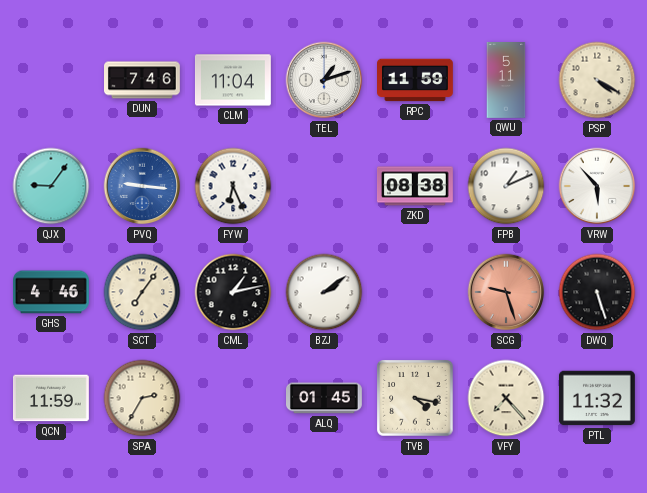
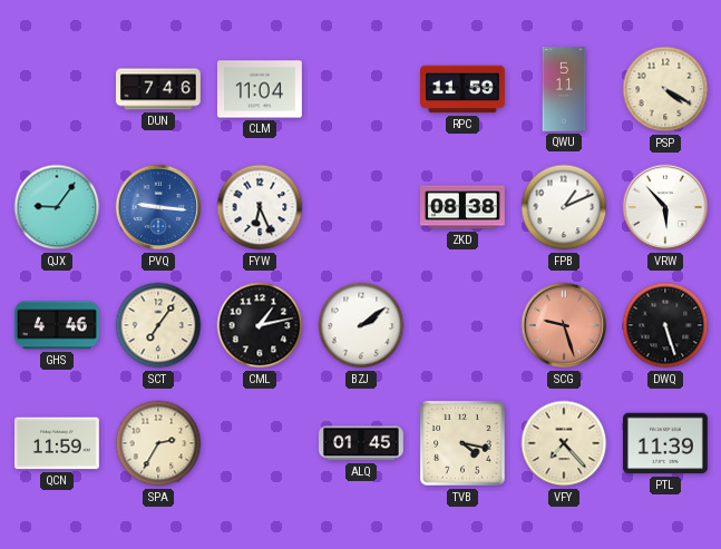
TEL: 1:12 -> none (324, 80)
PTL: 11:32 -> 11:39 (665, 443)
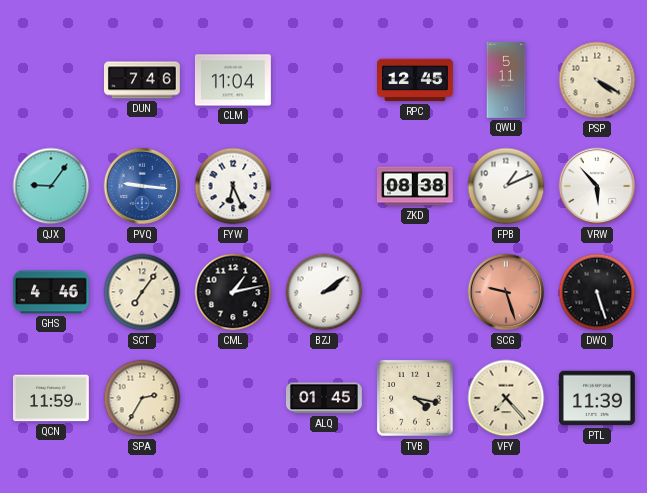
RPC: 11:59 -> 12:45 (416, 80)
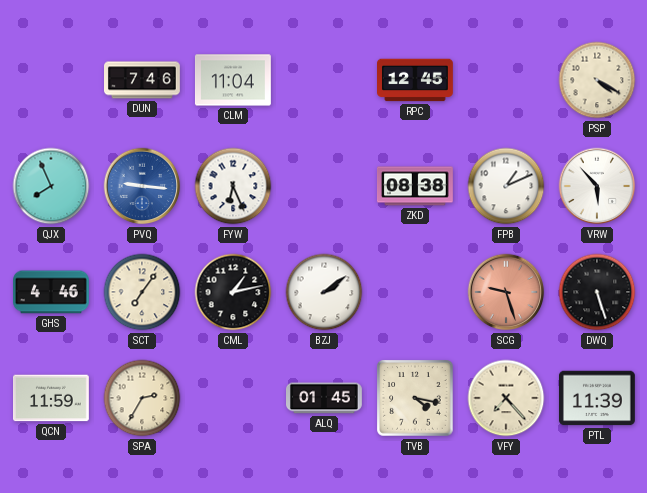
QWU: 5:11 -> none (506, 81)
QJX: 9:06 -> 7:56 (51, 186)
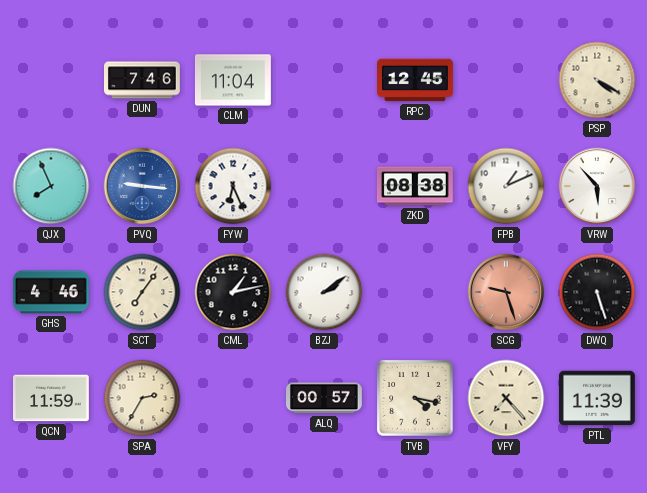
ALQ: 01:45 -> 00:57 (325, 398)
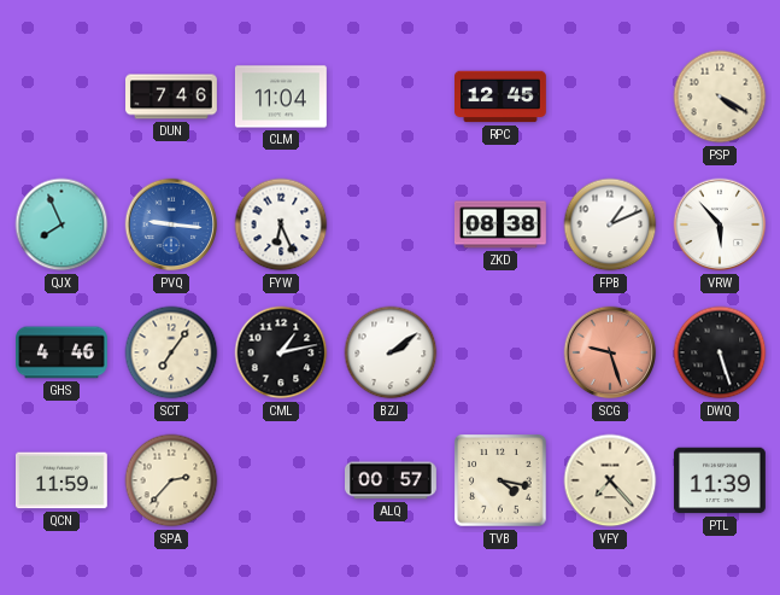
SPA: 2:35 -> 2:37 (171, 480)
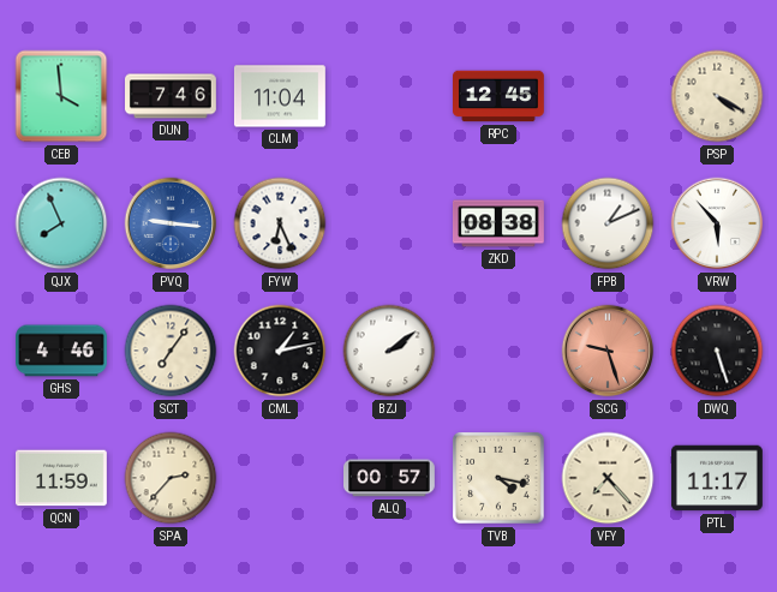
CEB: none -> 3:59 (61, 96)
PTL: 11:39 -> 11:17 (717, 478)
